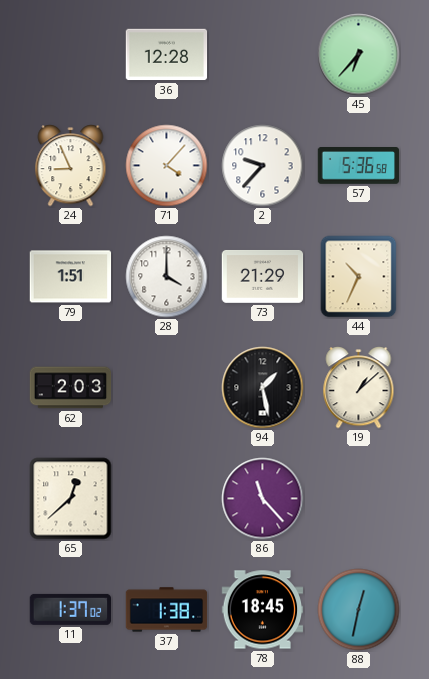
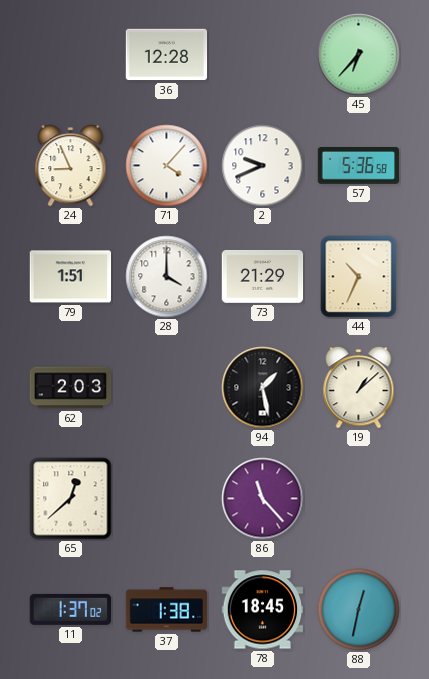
2: 9:37 -> 9:41 (263, 166)
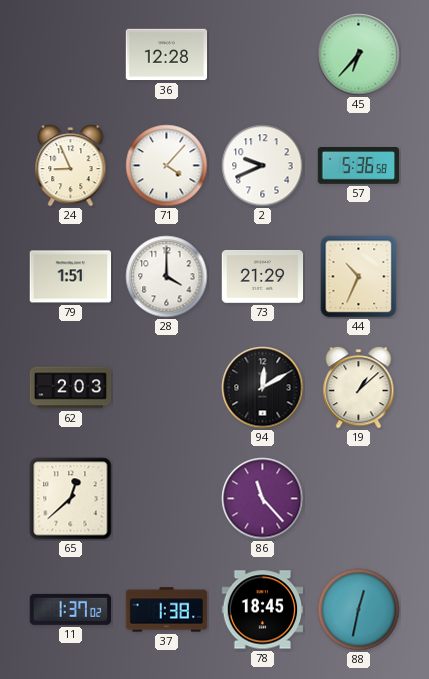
94: 1:28 -> 12:10 (263, 388)
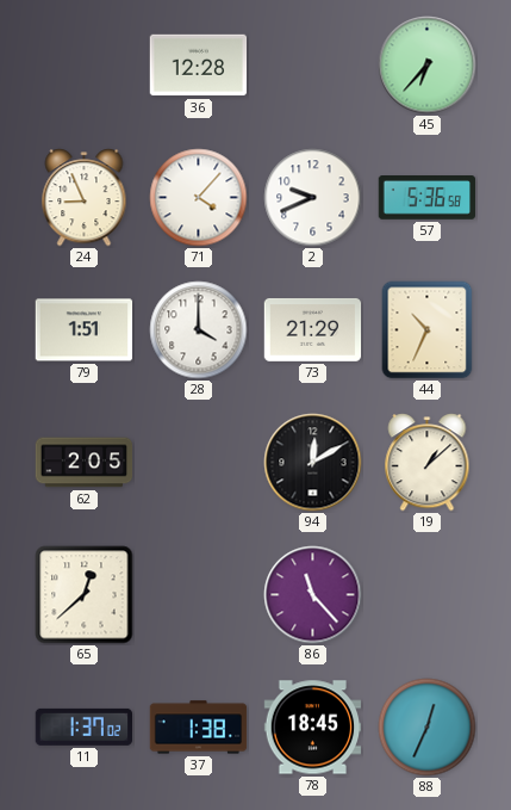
62: 2:03 -> 2:05 (85, 463)
88: 12:32 -> 12:34 (428, 728)
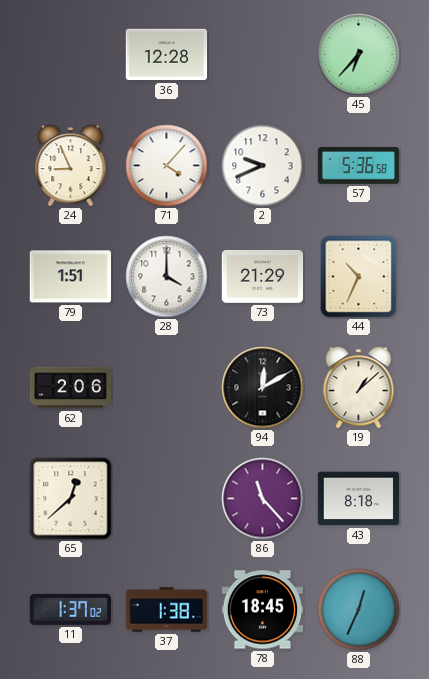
62: 2:05 -> 2:06 (71, 388)
43: none -> 8:18 (359, 499)
